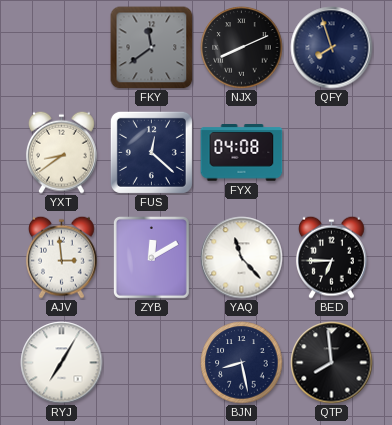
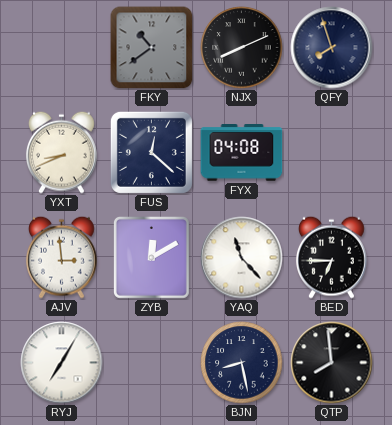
FKY: 11:39 -> 10:39 (152, 48)
YXT: 8:39 -> 8:41 (61, 152)
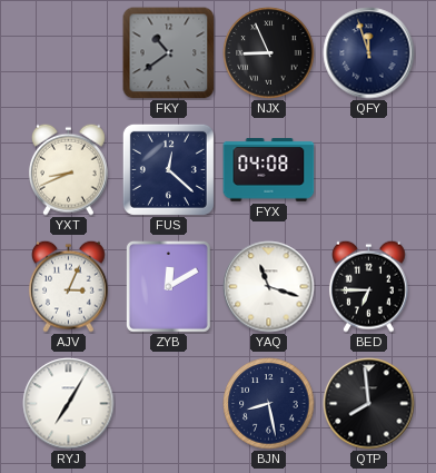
NJX: 8:11 -> 8:56 (269, 53)
QFY: 7:57 -> 11:57 (369, 53)
AJV: 2:59 -> 3:04 (68, 286)
YAQ: 11:23 -> 11:18 (269, 287)
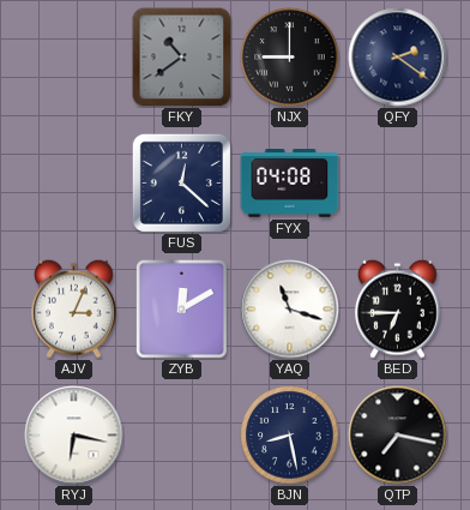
NJX: 8:56 -> 9:00 (290, 58)
QFY: 11:57 -> 2:21 (398, 58)
YXT: 8:41 -> none (68, 169)
RYJ: 7:05 -> 6:17 (74, 436)
QTP: 7:59 -> 7:17 (398, 436)
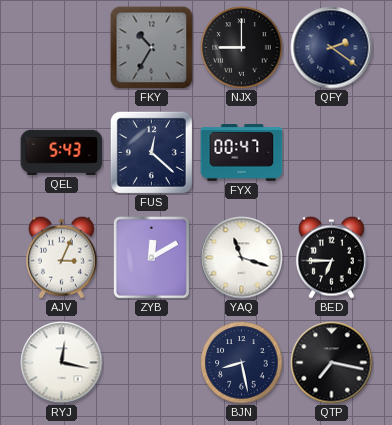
FKY: 10:39 -> 10:35 (152, 48)
QEL: none -> 5:43 (62, 152)
FYX: 04:08 -> 00:47 (242, 153)
RYJ: 6:17 -> 12:17 (62, 363)
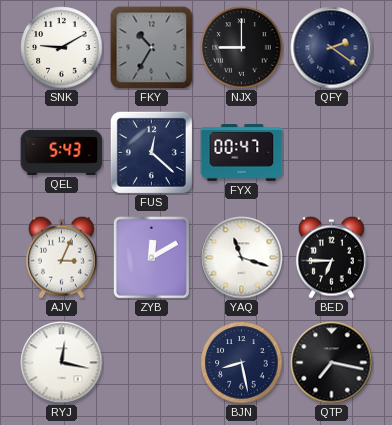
SNK: none -> 9:10 (62, 48)
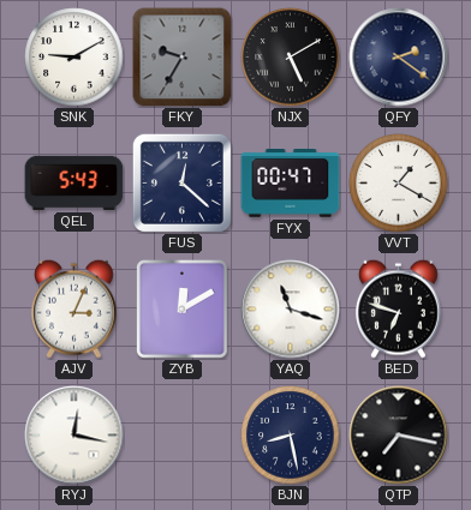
FKY: 10:35 -> 9:35 (183, 58)
NJX: 9:00 -> 5:10 (291, 58)
VVT: none -> 1:20 (399, 184)
BED: 6:45 -> 6:48 (398, 308)
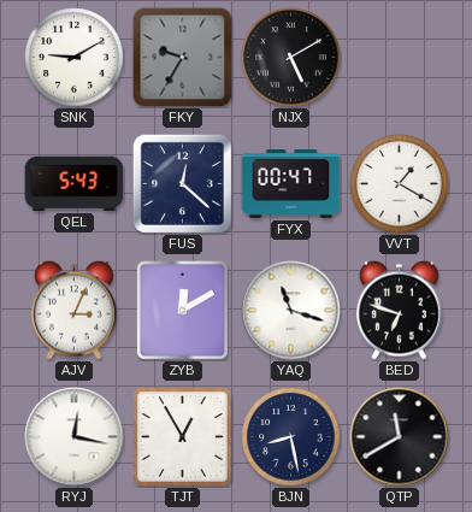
QFY: 2:21 -> none (399, 58)
TJT: none -> 12:55 (183, 437)
QTP: 7:17 -> 11:40 (400, 437)
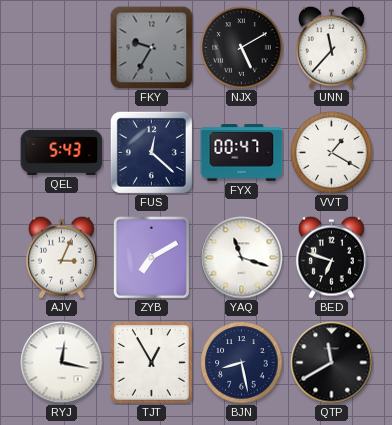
SNK: 9:10 -> none (75, 58)
UNN: none -> 11:37 (331, 47)
ZYB: 12:10 -> 7:10 (151, 257)
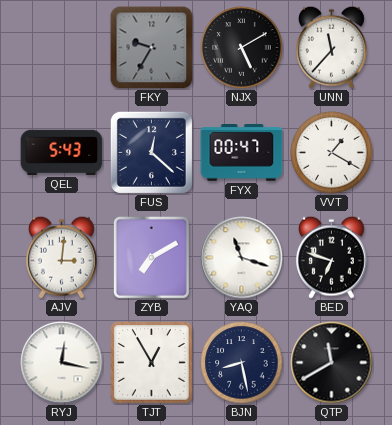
AJV: 3:04 -> 3:01 (61, 257)
